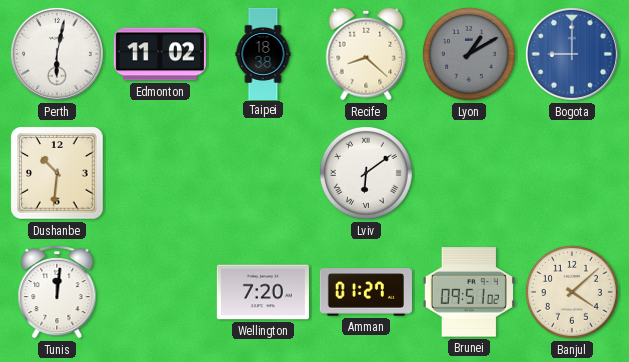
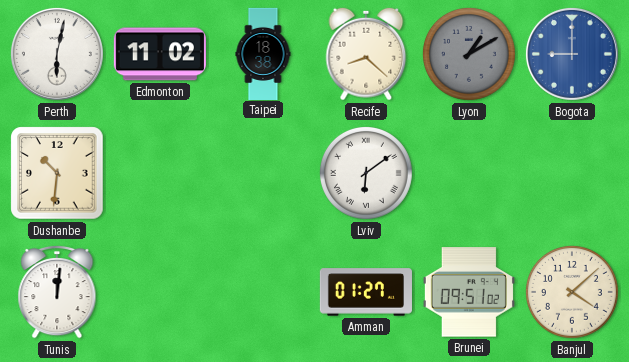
Wellington: 7:20 -> none (263, 292)
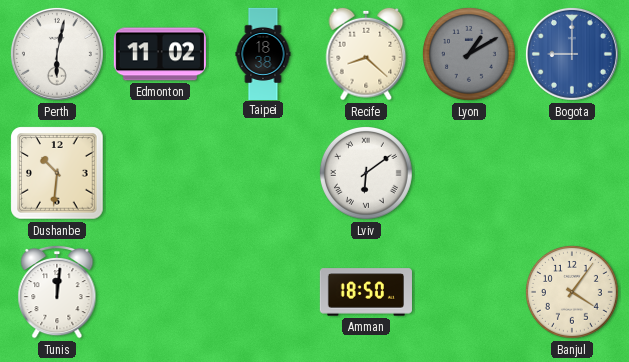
Amman: 01:27 -> 18:50 (366, 292)
Brunei: 09:51 -> none (469, 292)
Banjul: 4:08 -> 4:06 (572, 292)
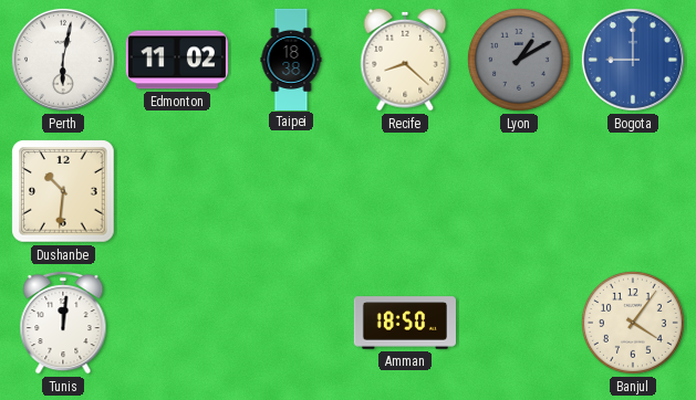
Lviv: 6:09 -> none (366, 173)
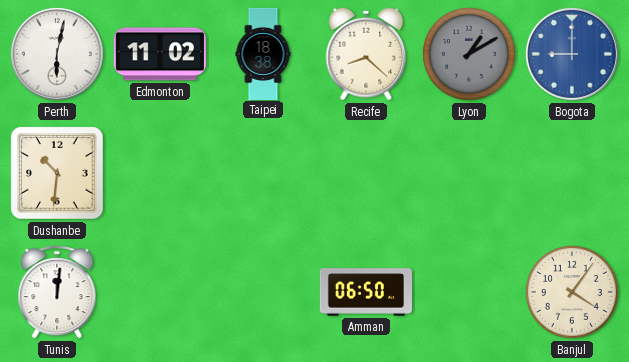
Amman: 18:50 -> 06:50 (366, 292)
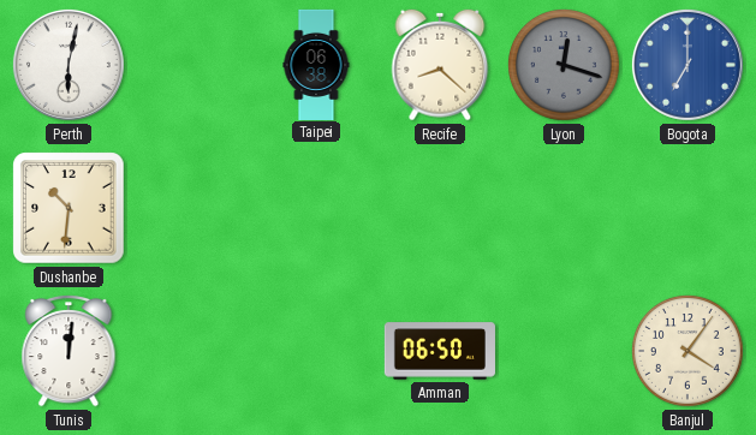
Edmonton: 11:02 -> none (160, 54)
Taipei: 18:38 -> 06:38 (316, 64)
Lyon: 1:10 -> 12:18 (564, 65)
Bogota: 9:00 -> 7:00 (687, 65)
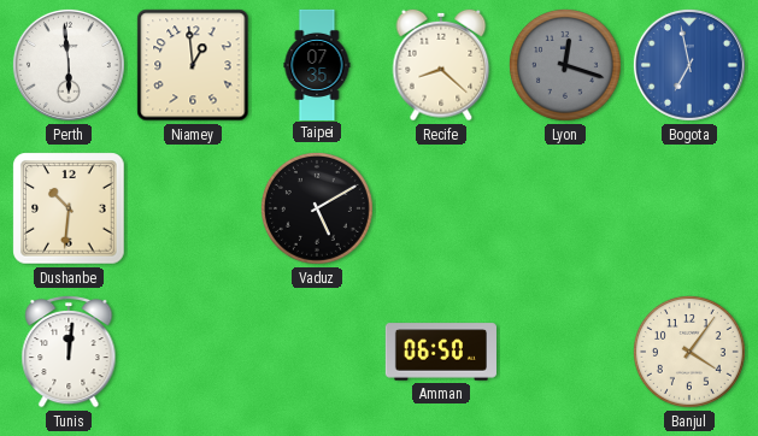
Perth: 6:02 -> 5:59 (69, 65)
Niamey: none -> 12:59 (193, 65)
Taipei: 06:38 -> 07:35 (317, 64)
Bogota: 7:00 -> 6:58 (689, 65)
Vaduz: none -> 5:10 (317, 208)
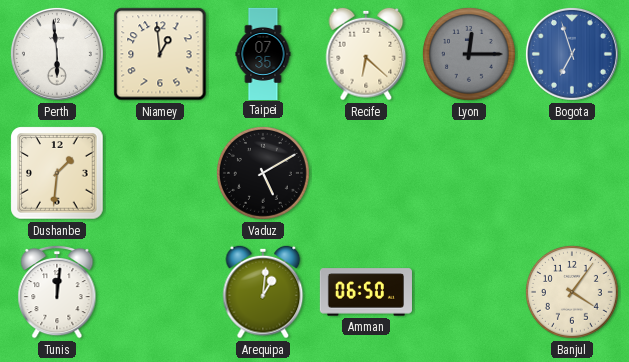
Recife: 8:22 -> 6:22 (366, 54)
Lyon: 12:18 -> 12:15 (469, 54)
Bogota: 6:58 -> 6:57 (572, 54)
Dushanbe: 10:31 -> 1:31 (57, 173)
Arequipa: none -> 1:01 (263, 292)
